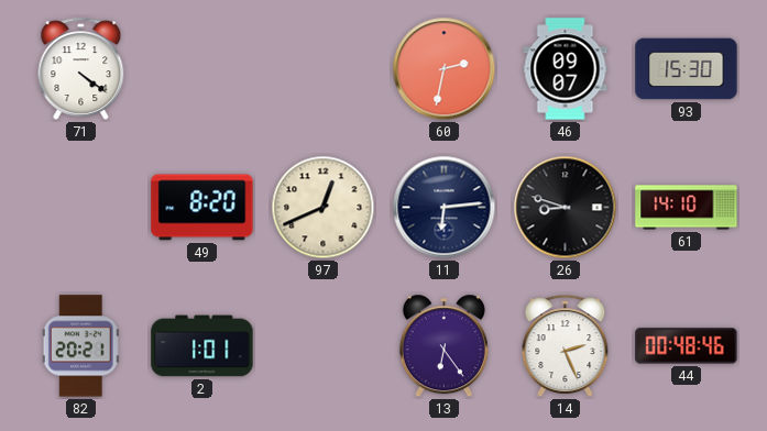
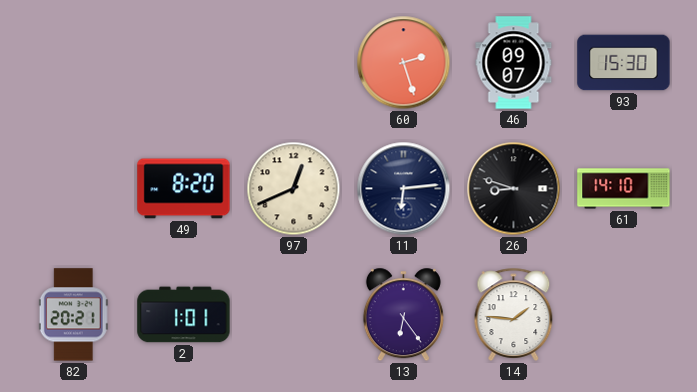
71: 4:21 -> none (81, 68)
60: 2:32 -> 2:27 (404, 63)
14: 2:26 -> 1:46 (514, 314)
44: 00:48 -> none (687, 346)
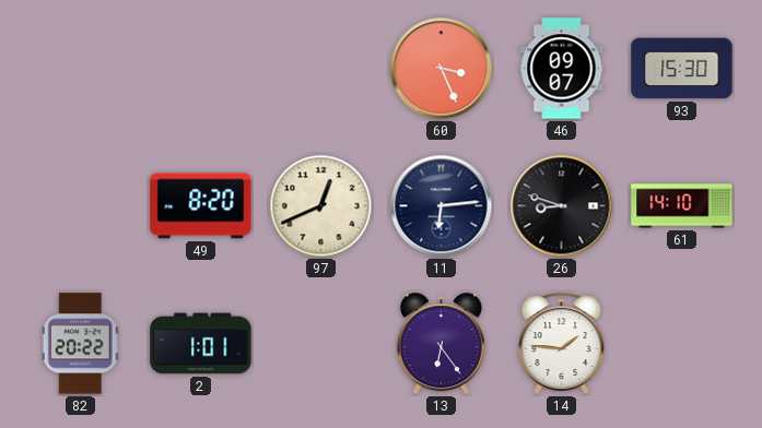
60: 2:27 -> 3:26 (442, 69)
82: 20:21 -> 20:22 (80, 344)
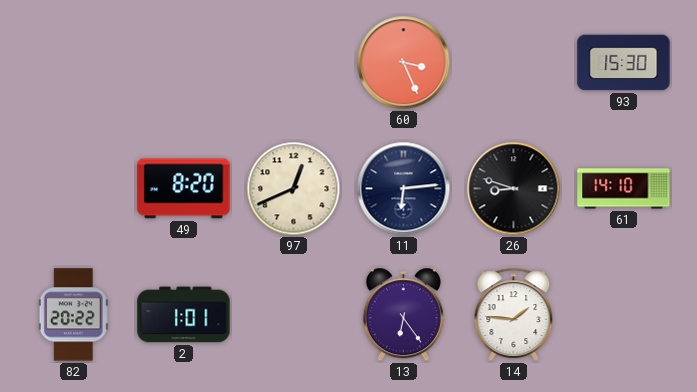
46: 09:07 -> none (562, 69)
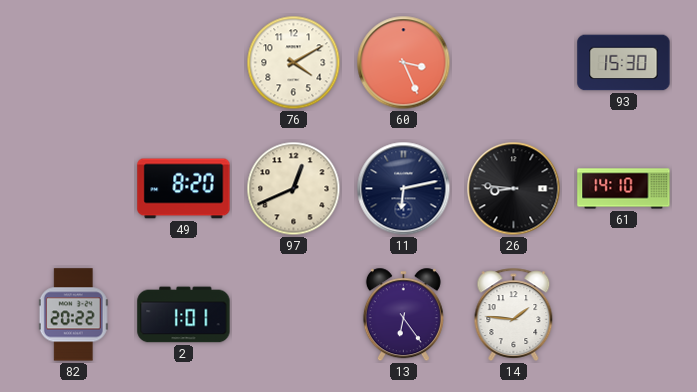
76: none -> 4:10 (294, 63)
11: 6:14 -> 6:13 (404, 189)
26: 8:48 -> 8:46 (514, 189)
